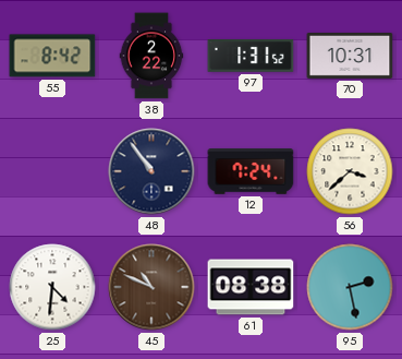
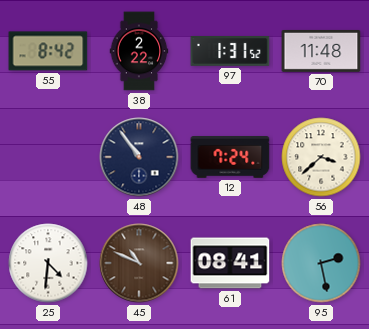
70: 10:31 -> 11:48 (321, 51)
61: 08:38 -> 08:41 (230, 263)
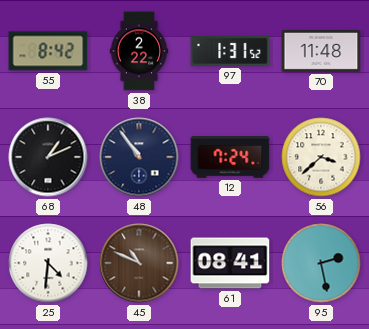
68: none -> 1:11 (48, 157)
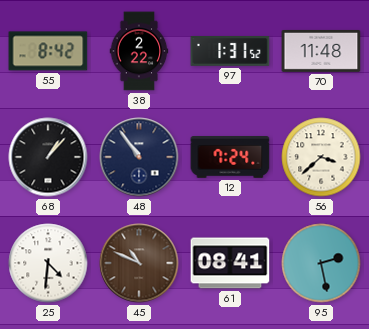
68: 1:11 -> 1:07 (48, 157)
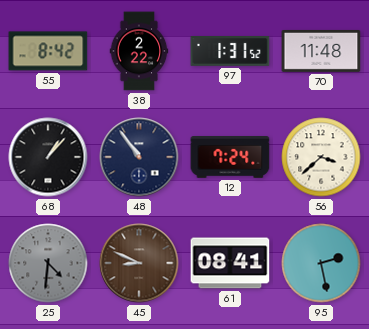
25 dial: white -> grey (48, 263)
45: 10:49 -> 8:49 (139, 263)
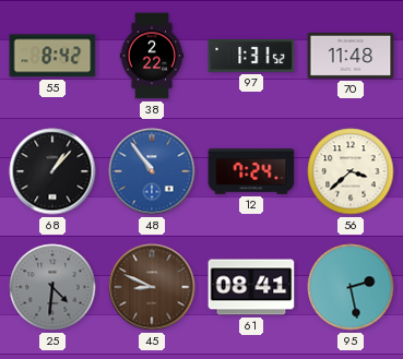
48 dial: navy -> blue (152, 171)
